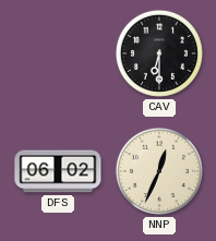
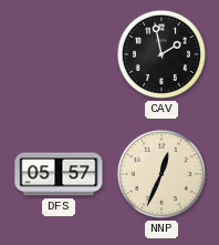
CAV: 6:30 -> 1:58 (161, 54)
DFS: 06:02 -> 05:57 (59, 174)
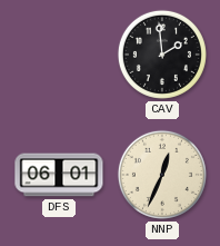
CAV: 1:58 -> 1:59 (162, 55)
DFS: 05:57 -> 06:01 (59, 175)
